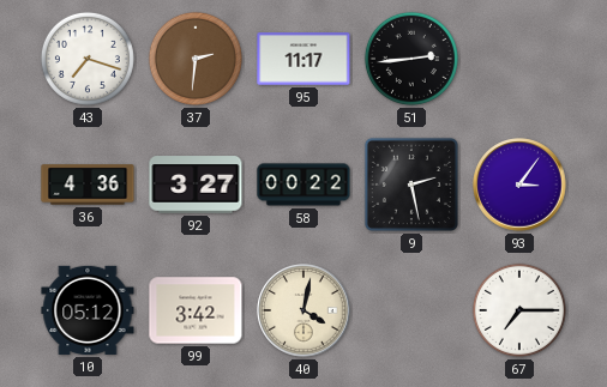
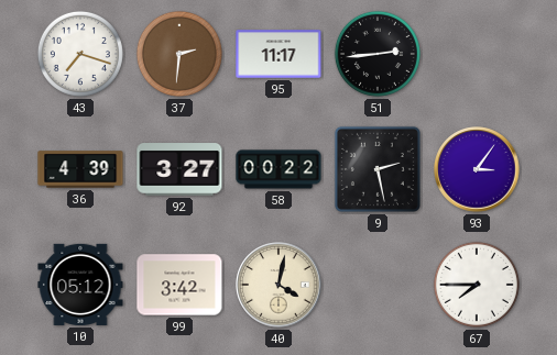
36: 4:36 -> 4:39 (80, 169)
67: 7:15 -> 7:45 (477, 285)
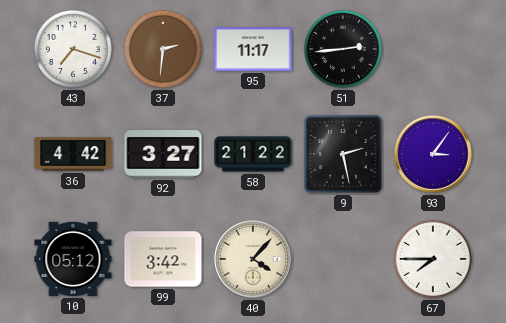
36: 4:39 -> 4:42 (73, 154)
58: 00:22 -> 21:22 (253, 154)
40: 4:02 -> 4:07 (253, 259)
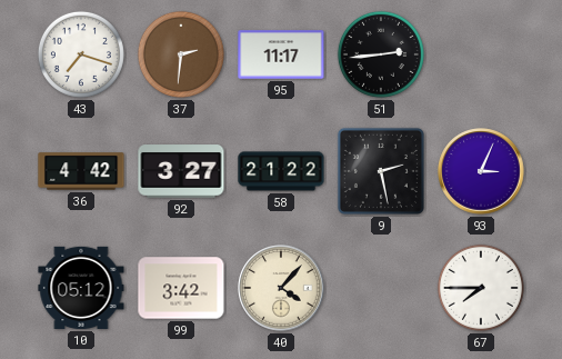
93: 3:06 -> 3:04 (481, 171)
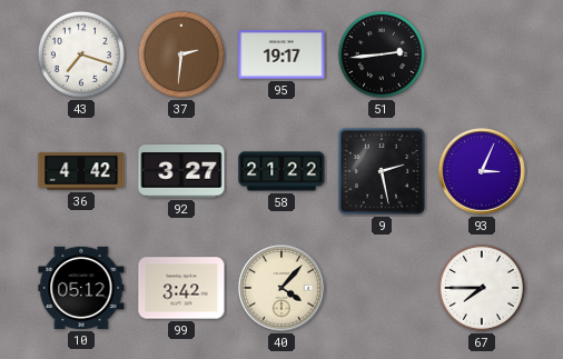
95: 11:17 -> 19:17 (281, 54)
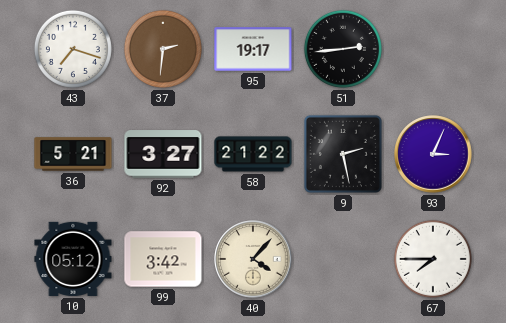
36: 4:42 -> 5:21 (73, 154)
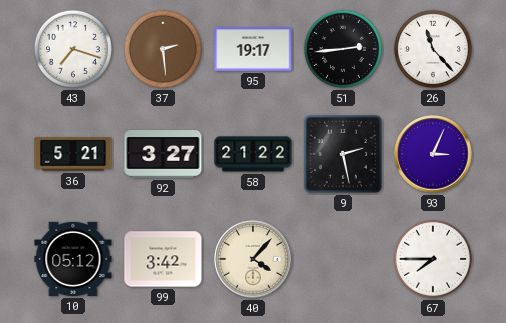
37: 2:31 -> 2:29 (163, 49)
26: none -> 11:23 (433, 49)
